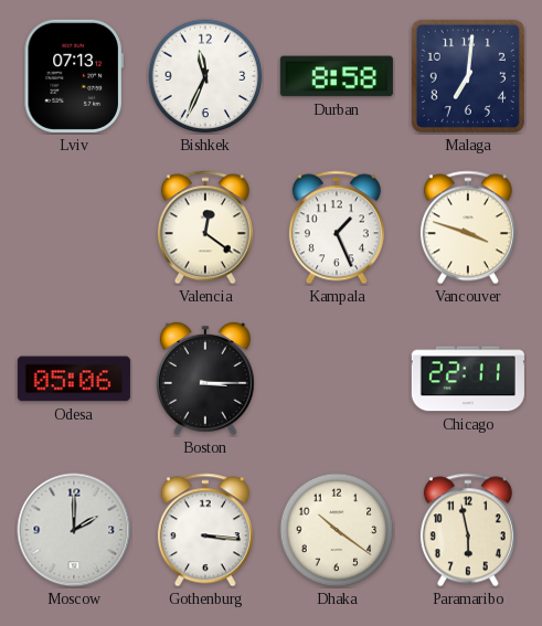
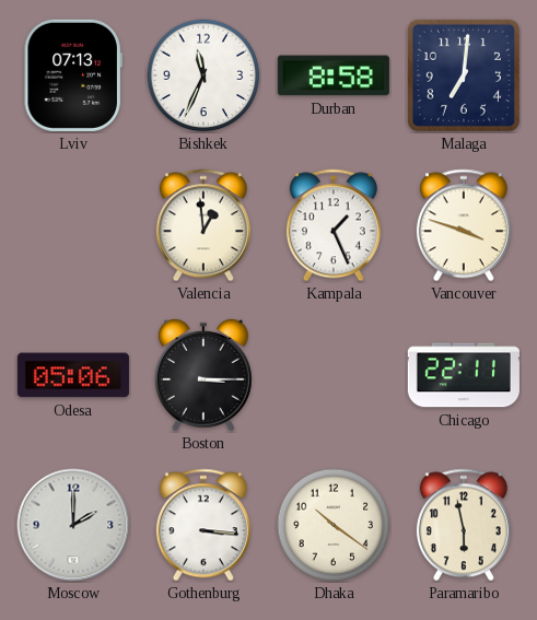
Valencia: 12:21 -> 12:59 (203, 225)
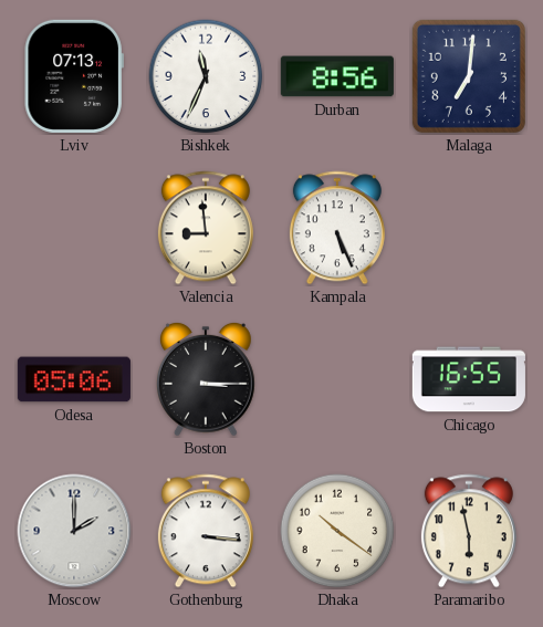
Durban: 8:58 -> 8:56 (337, 76)
Valencia: 12:59 -> 8:59 (206, 228)
Kampala: 1:26 -> 5:26 (337, 228)
Vancouver: 3:48 -> none (464, 225)
Chicago: 22:11 -> 16:55 (469, 379)
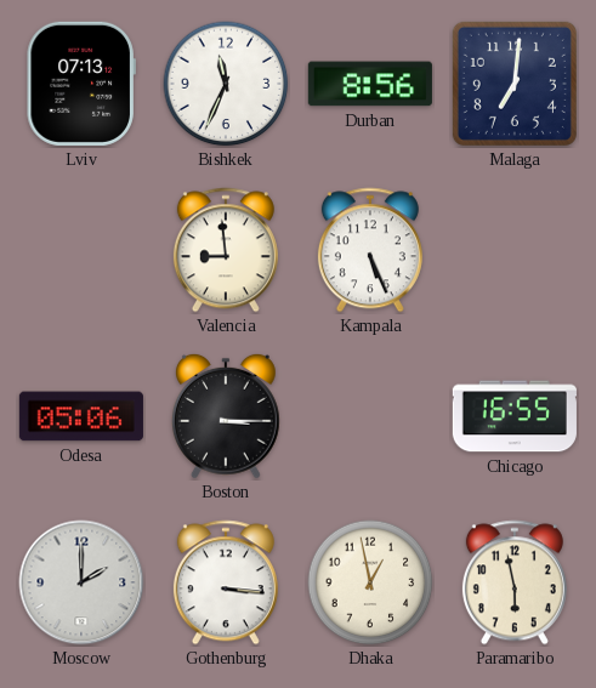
Dhaka: 10:21 -> 12:58 (370, 582)
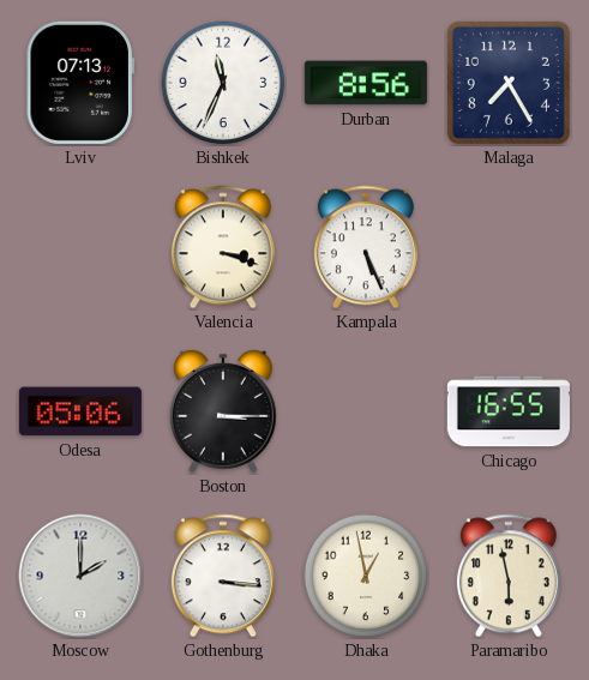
Malaga: 7:01 -> 7:25 (509, 83)
Valencia: 8:59 -> 3:18 (223, 247)
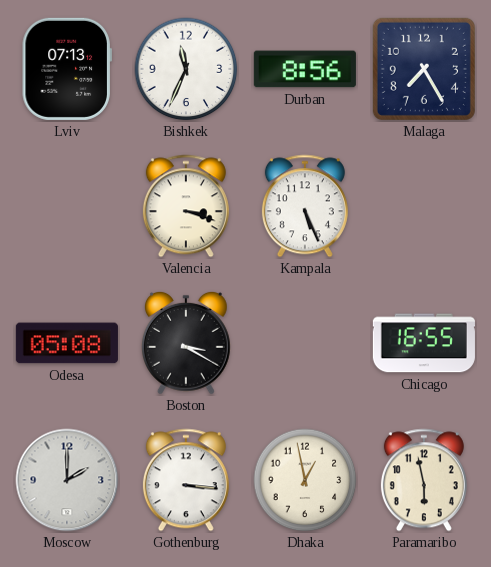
Odesa: 05:06 -> 05:08 (67, 343)
Boston: 3:15 -> 3:20 (186, 343)
